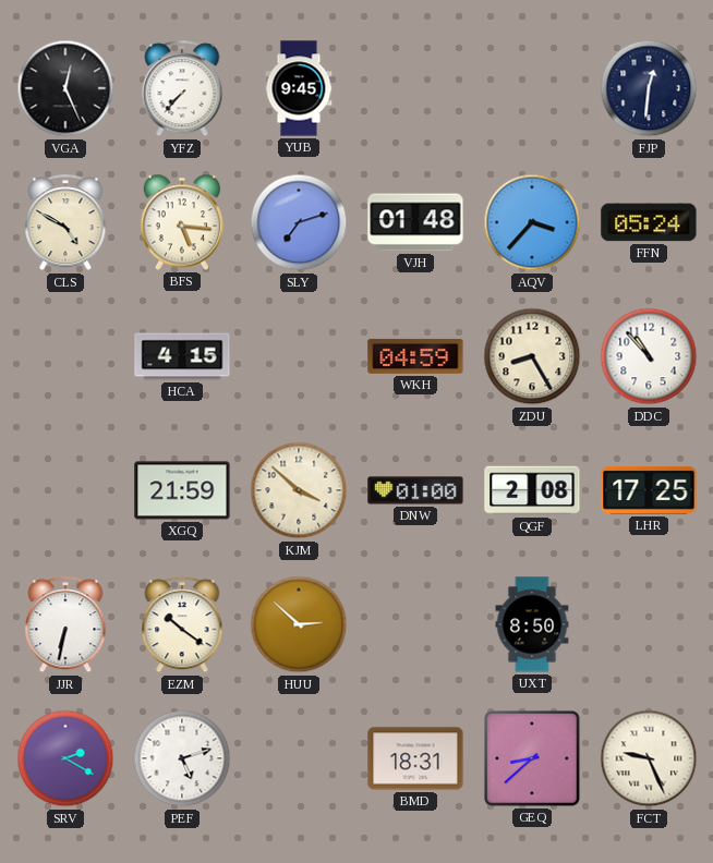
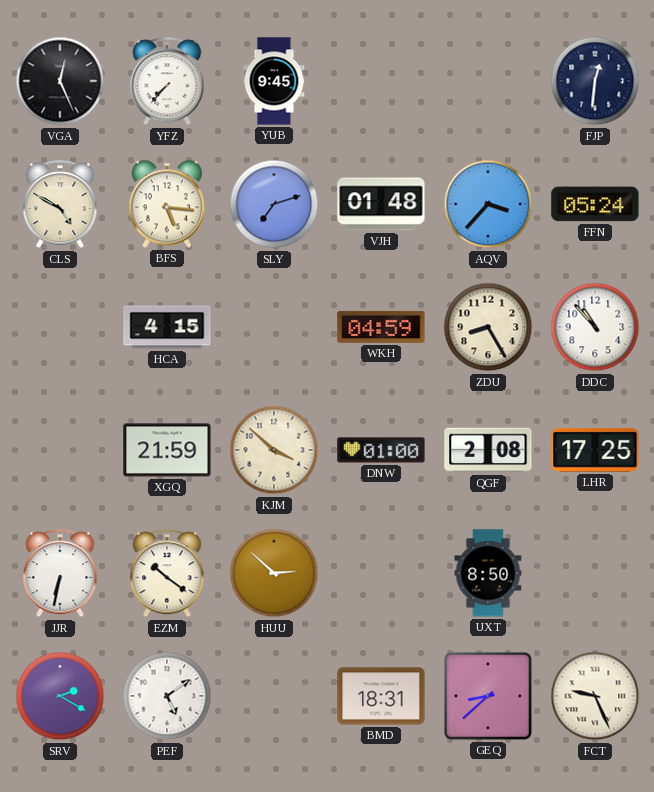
PEF: 5:12 -> 5:09 (167, 696)
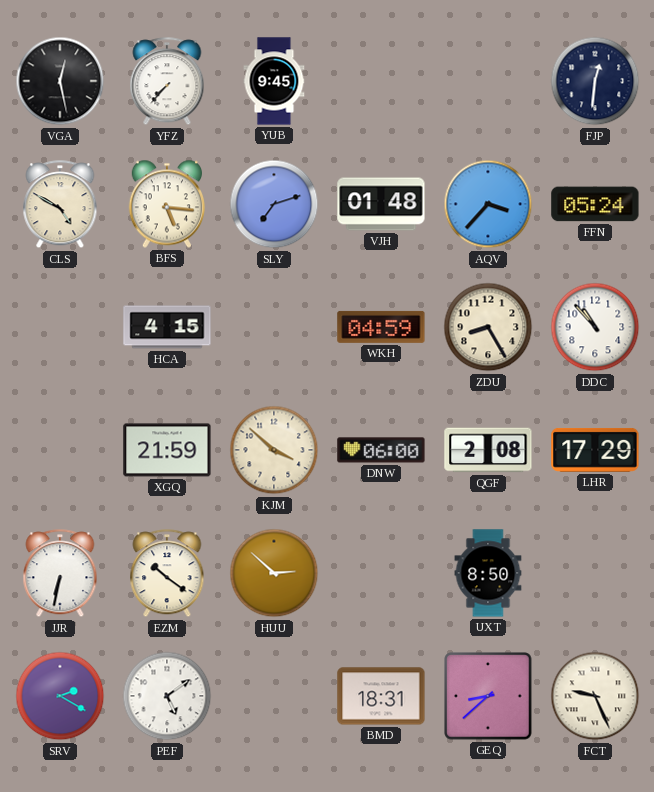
VGA: 12:26 -> 12:28 (60, 81)
DNW: 01:00 -> 06:00 (381, 450)
LHR: 17:25 -> 17:29 (595, 450)
